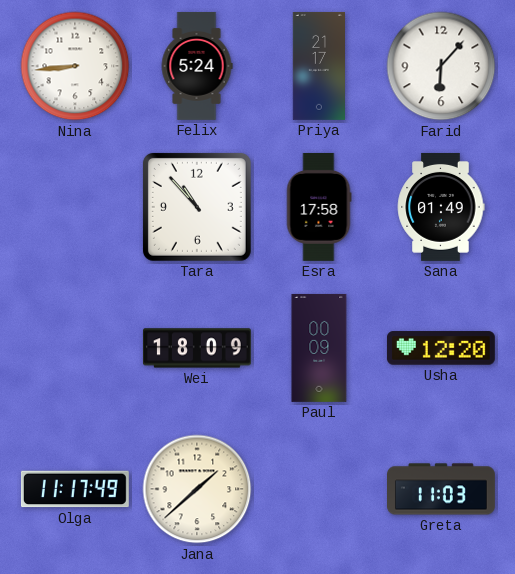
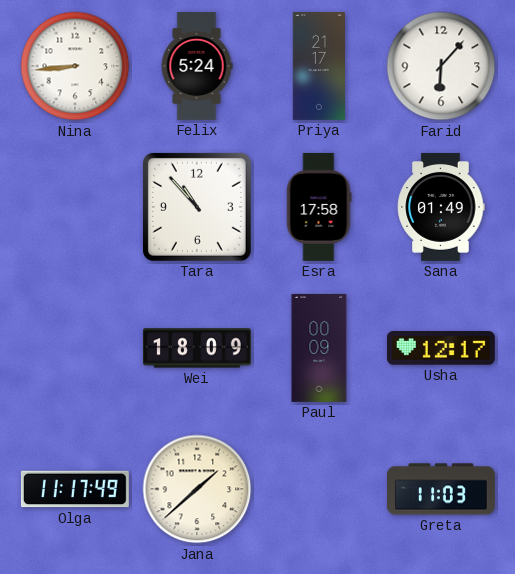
Usha: 12:20 -> 12:17 (441, 348)
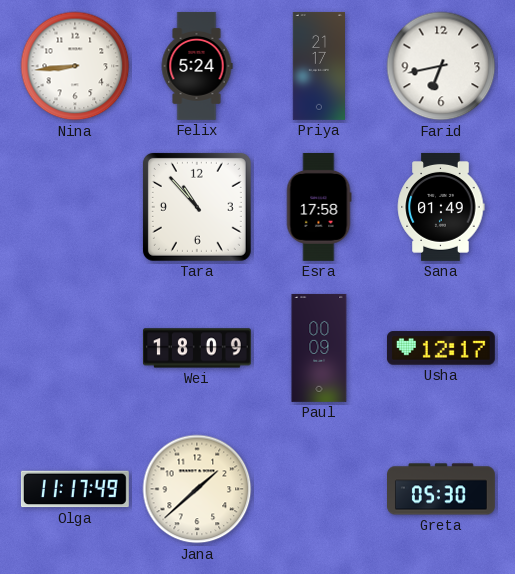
Farid: 6:07 -> 6:43 (441, 66)
Greta: 11:03 -> 05:30 (442, 489)
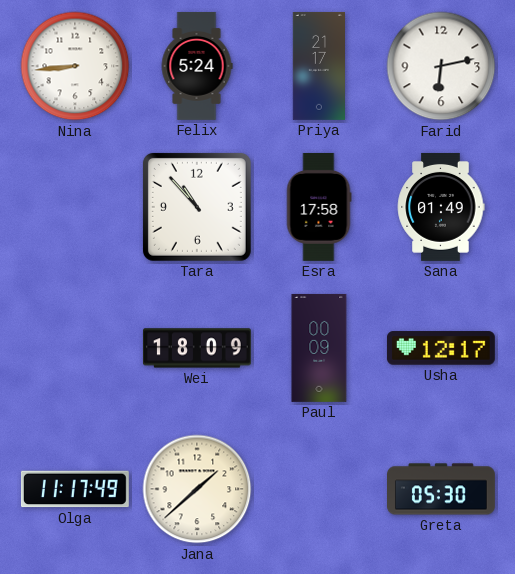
Farid: 6:43 -> 6:13 (441, 66)
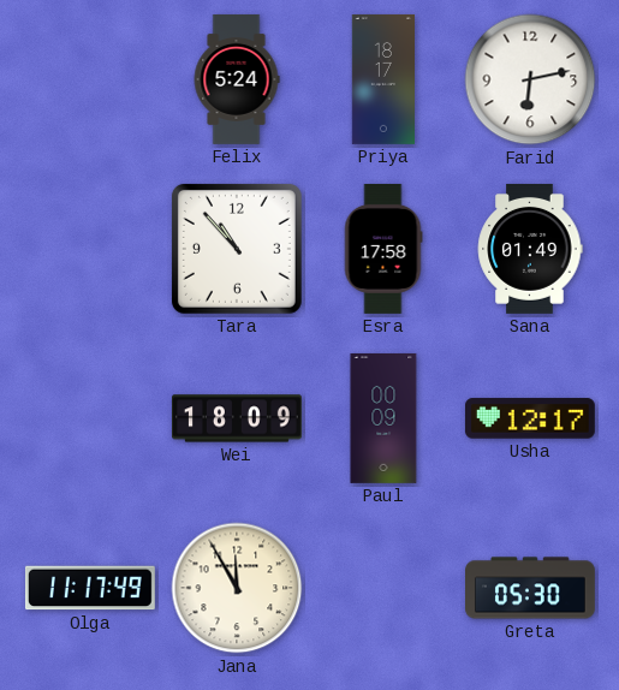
Nina: 8:44 -> none (75, 66)
Priya: 21:17 -> 18:17 (382, 79)
Jana: 1:38 -> 11:55 (237, 588)
